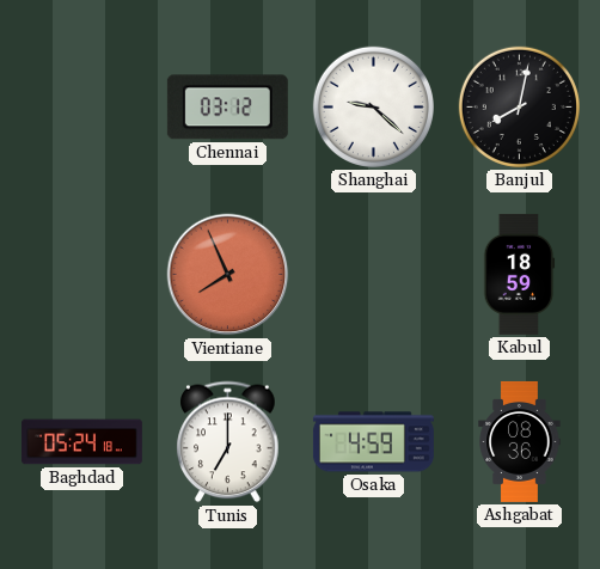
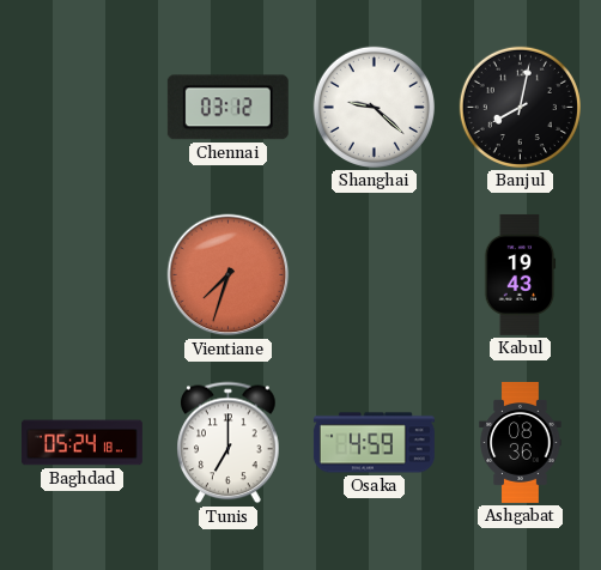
Vientiane: 7:56 -> 7:33 (229, 275)
Kabul: 18:59 -> 19:43 (520, 274)
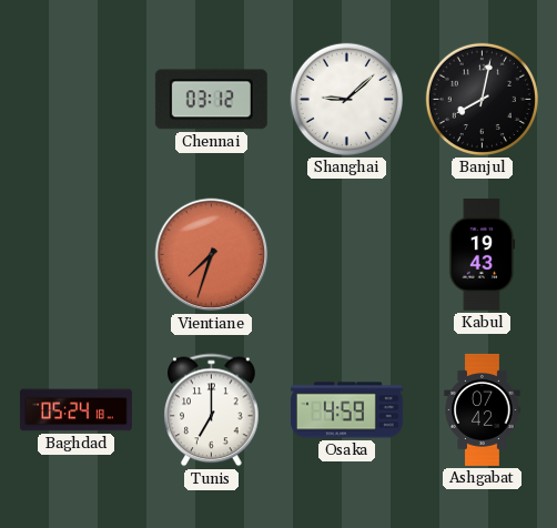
Shanghai: 9:22 -> 9:08 (346, 99)
Ashgabat: 08:36 -> 07:42 (483, 409)
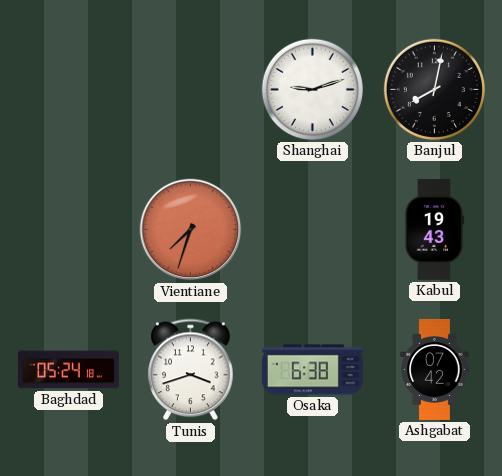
Chennai: 03:12 -> none (211, 100)
Shanghai: 9:08 -> 9:12 (312, 89)
Tunis: 7:00 -> 3:42 (191, 370)
Osaka: 4:59 -> 6:38 (312, 370)
